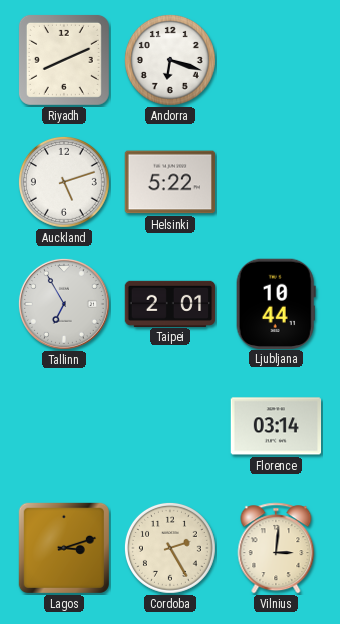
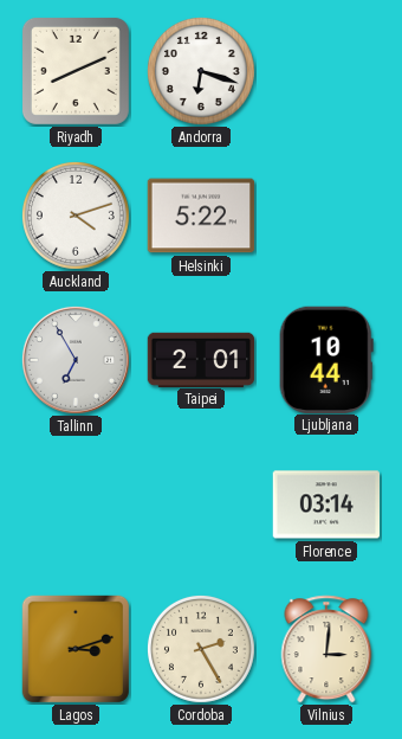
Auckland: 5:12 -> 4:12 (76, 216)
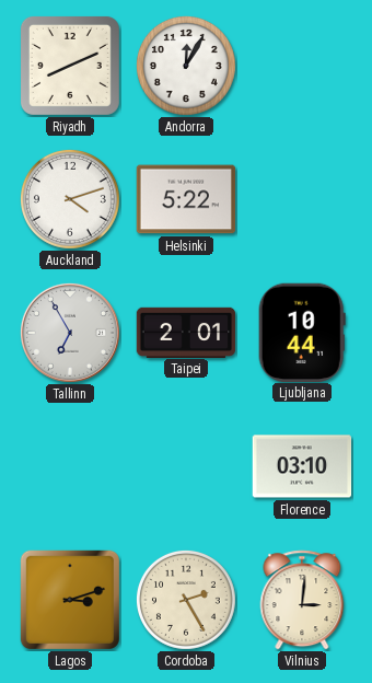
Andorra: 6:18 -> 12:05 (186, 66)
Florence: 03:14 -> 03:10 (302, 466)
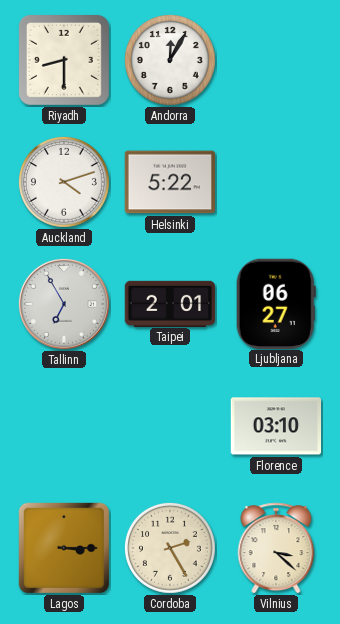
Riyadh: 8:11 -> 8:30 (64, 60)
Ljubljana: 10:44 -> 06:27 (276, 303)
Lagos: 3:12 -> 3:15 (64, 548)
Vilnius: 3:01 -> 3:22 (276, 548)
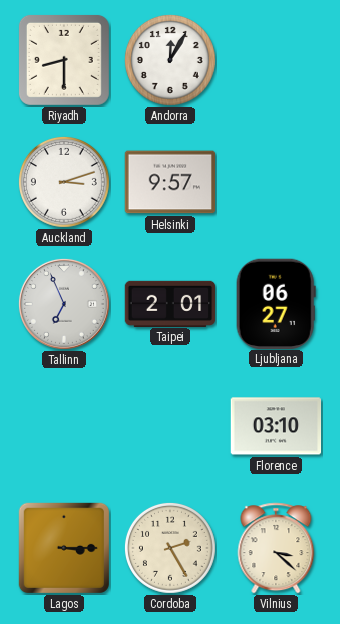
Auckland: 4:12 -> 3:12 (64, 182)
Helsinki: 5:22 -> 9:57 (170, 182)
Tallinn: 6:55 -> 6:56 (64, 304)
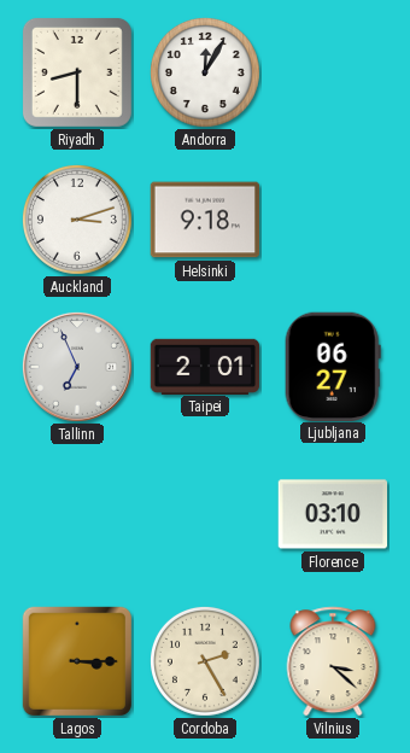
Helsinki: 9:57 -> 9:18 (205, 220)
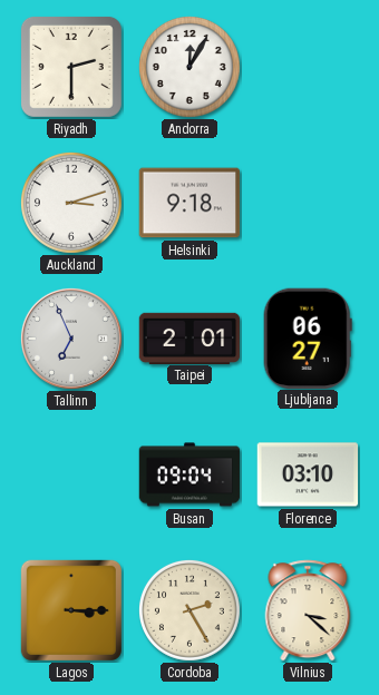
Riyadh: 8:30 -> 2:30 (71, 67)
Busan: none -> 09:04 (189, 474)
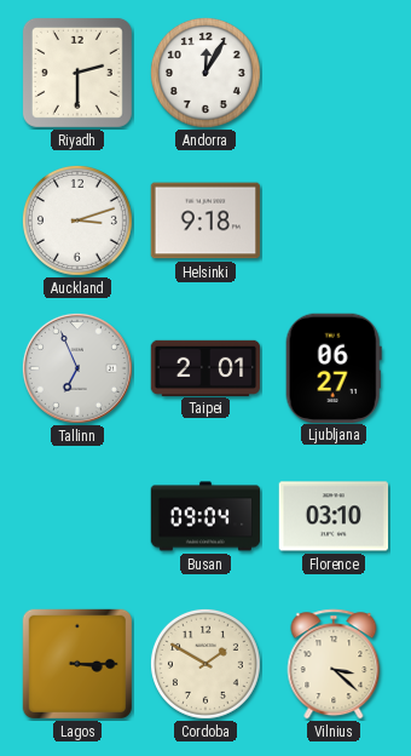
Cordoba: 2:25 -> 1:50 (205, 664)
